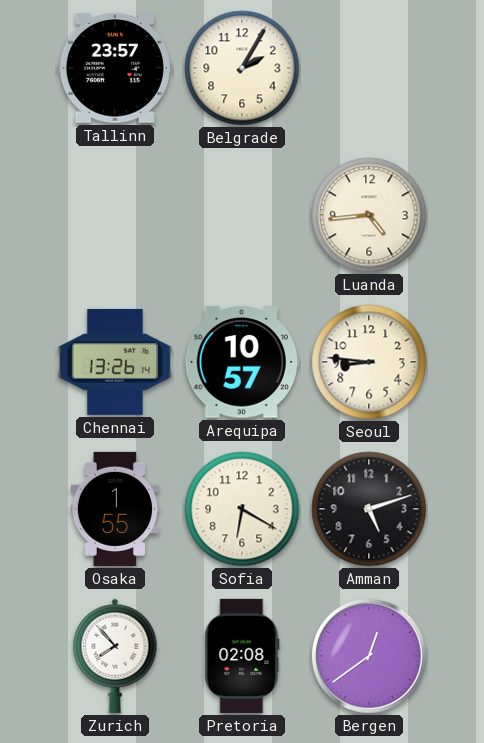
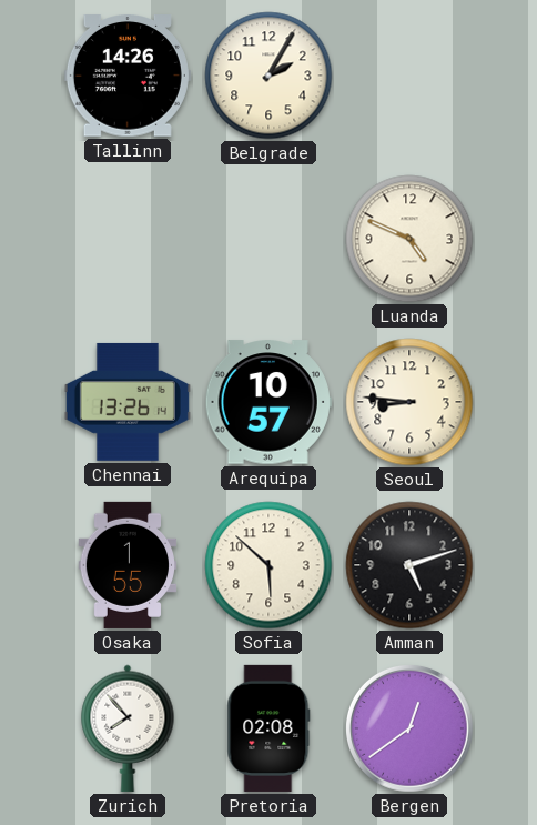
Tallinn: 23:57 -> 14:26 (128, 76)
Luanda: 4:44 -> 4:49 (409, 239)
Sofia: 6:20 -> 5:52 (268, 565)
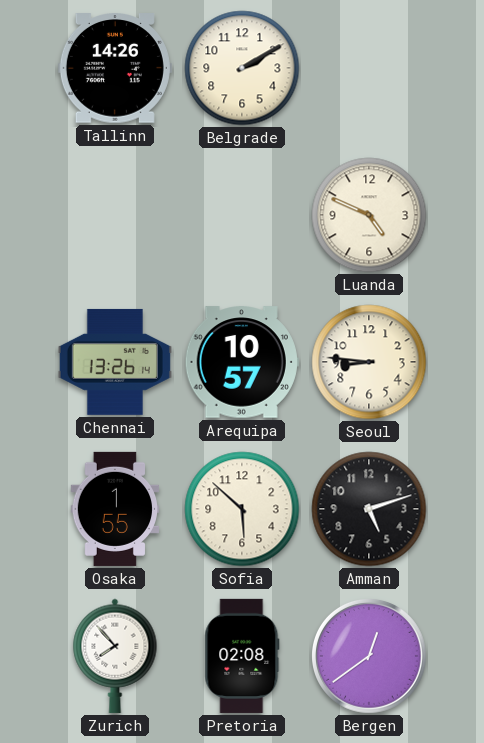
Belgrade: 2:05 -> 2:10 (242, 68)
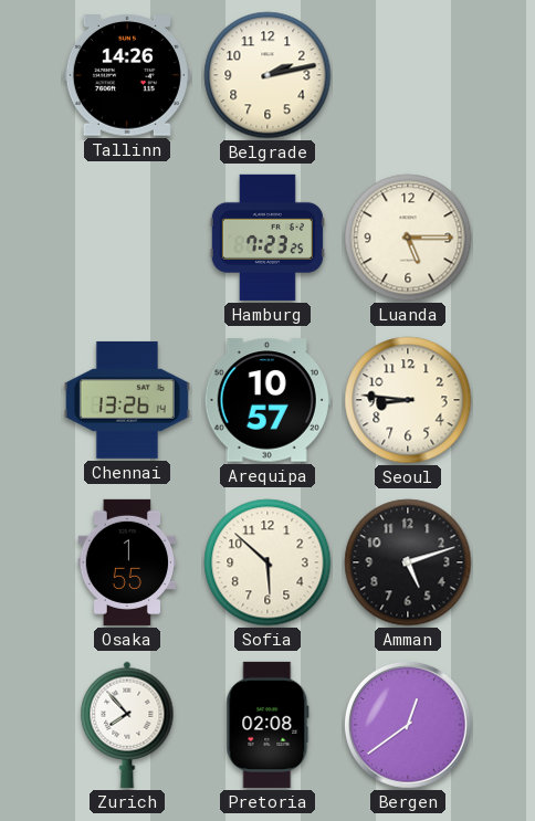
Belgrade: 2:10 -> 2:13 (267, 75)
Hamburg: none -> 7:23 (267, 238)
Luanda: 4:49 -> 5:15 (408, 238)
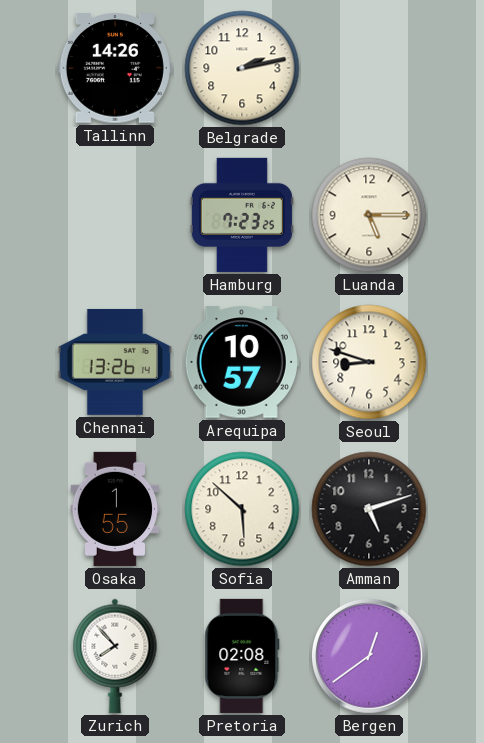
Seoul: 8:46 -> 8:48 (369, 362)
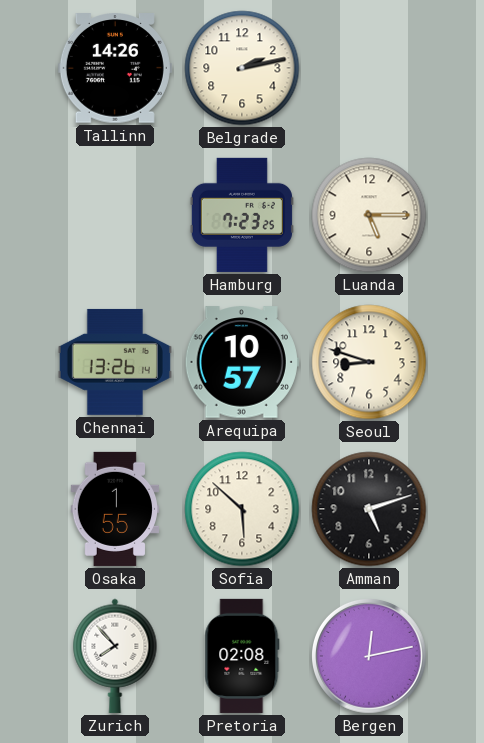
Bergen: 12:39 -> 12:13 (369, 656)
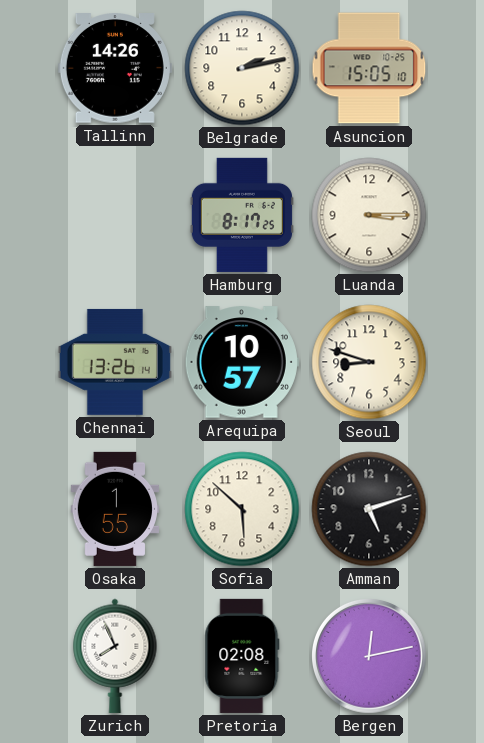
Asuncion: none -> 15:05 (369, 68)
Hamburg: 7:23 -> 8:17 (242, 215)
Luanda: 5:15 -> 3:15 (369, 215)
Zurich: 7:53 -> 7:56 (115, 656)
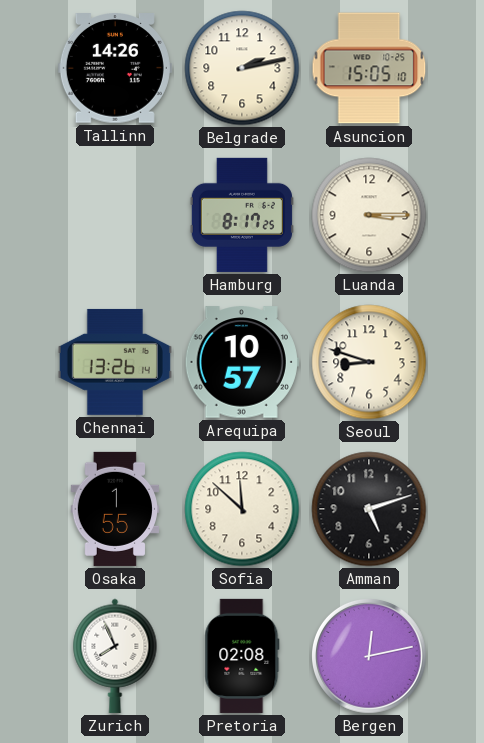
Sofia: 5:52 -> 11:52 (242, 509)
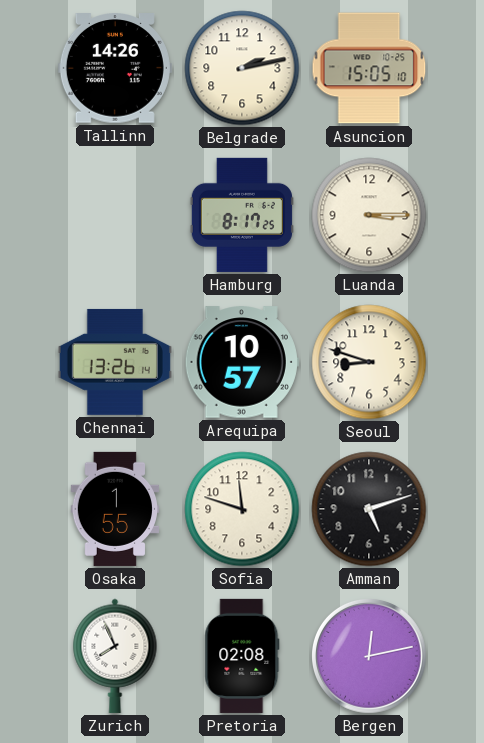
Sofia: 11:52 -> 11:48 (242, 509)
